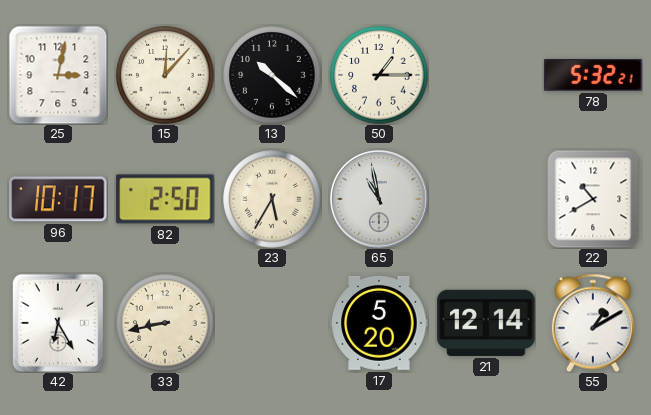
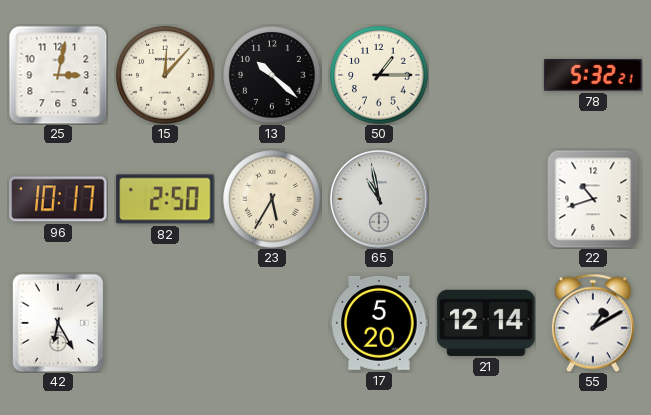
22: 10:40 -> 10:42 (593, 199)
33: 8:43 -> none (165, 323)
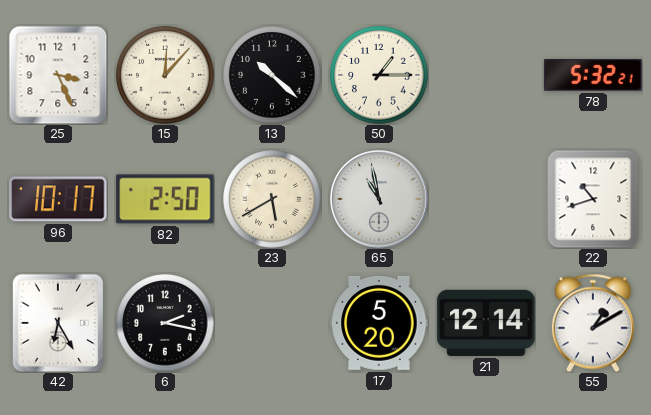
25: 3:02 -> 3:26 (58, 75)
23: 5:35 -> 5:40 (272, 199)
6: none -> 2:17 (165, 323)
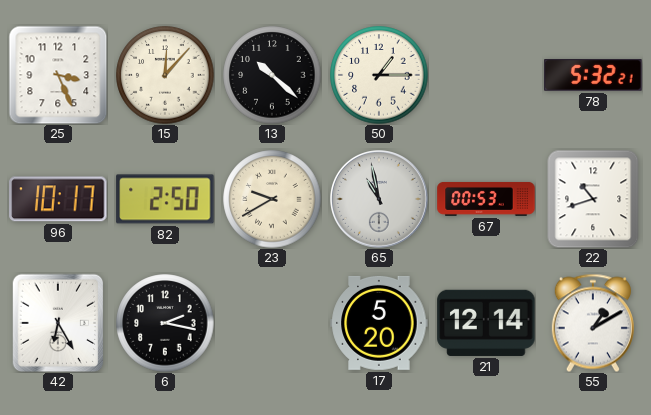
23: 5:40 -> 9:40 (272, 199)
67: none -> 00:53 (486, 199)
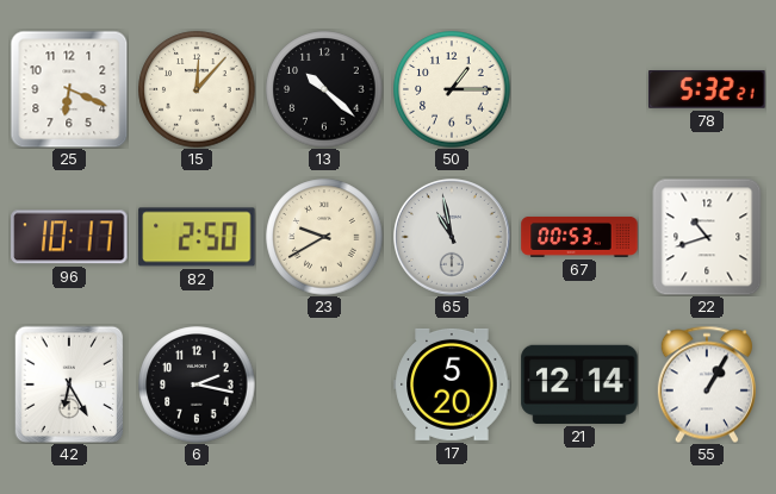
25: 3:26 -> 6:19 (69, 89)
55: 1:10 -> 1:05 (707, 384)
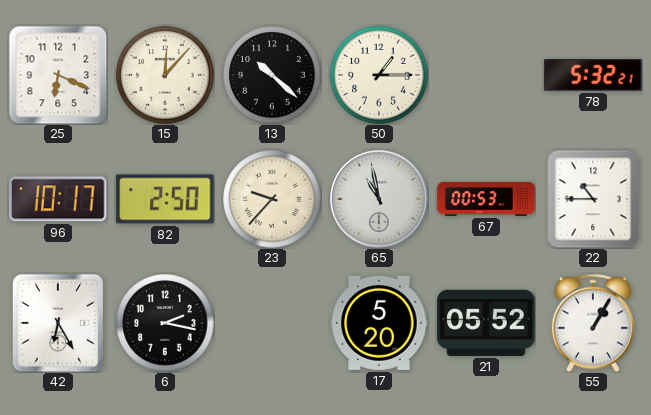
23: 9:40 -> 9:37 (272, 199)
22: 10:42 -> 10:45 (593, 199)
21: 12:14 -> 05:52 (486, 323)
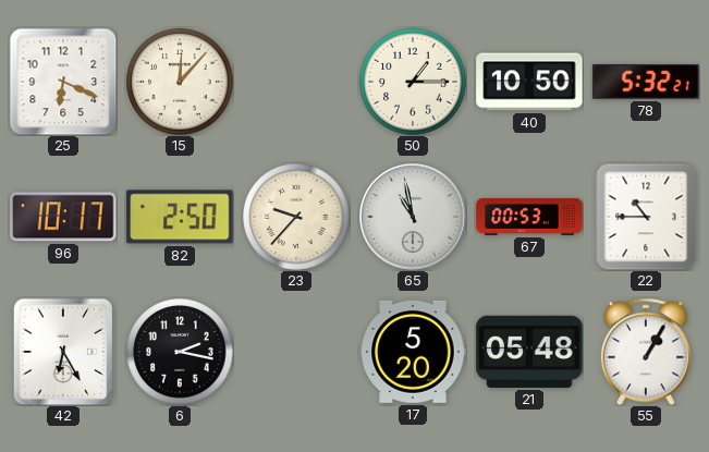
13: 10:22 -> none (272, 75)
40: none -> 10:50 (529, 82)
21: 05:52 -> 05:48 (529, 352)
